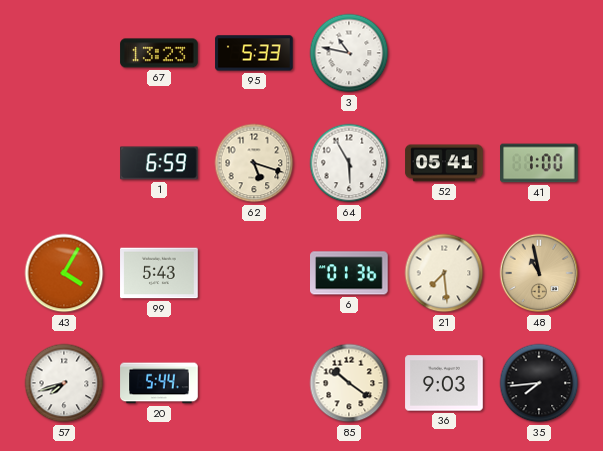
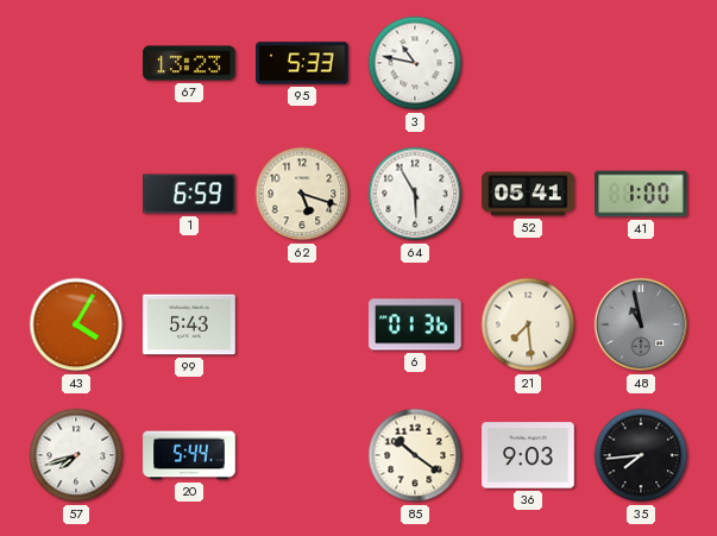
48 dial: champagne -> grey (641, 324)
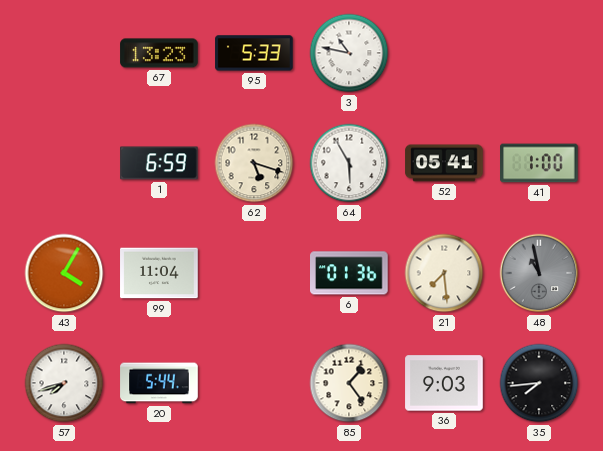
99: 5:43 -> 11:04 (159, 273)
85: 10:21 -> 1:24 (349, 383)
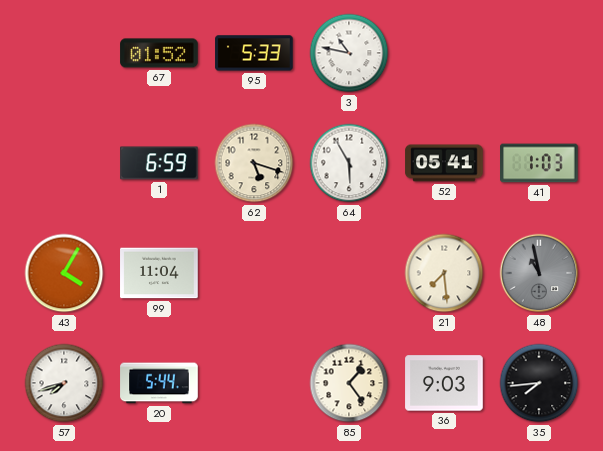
67: 13:23 -> 01:52 (159, 53)
41: 1:00 -> 1:03 (539, 163)
6: 01:36 -> none (349, 273)
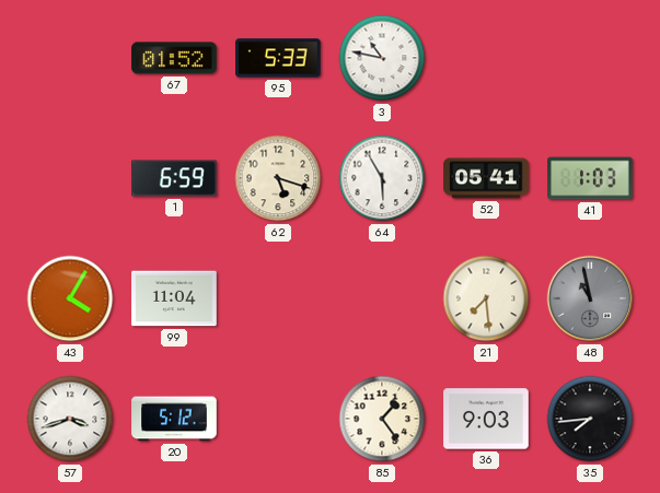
57: 7:42 -> 3:42 (70, 419)
20: 5:44 -> 5:12 (174, 419)
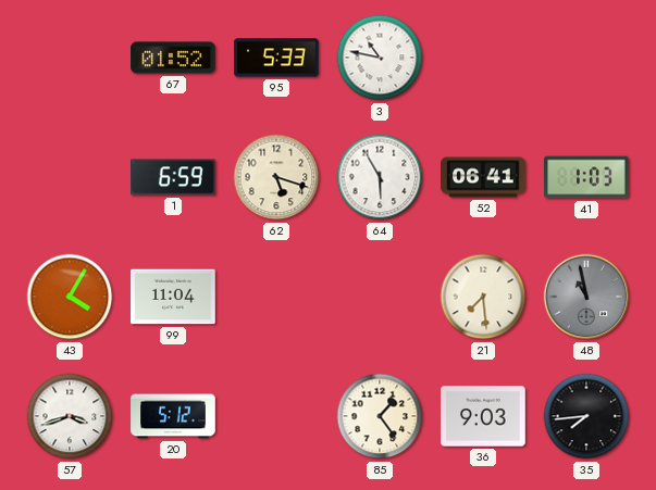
52: 05:41 -> 06:41 (483, 177)
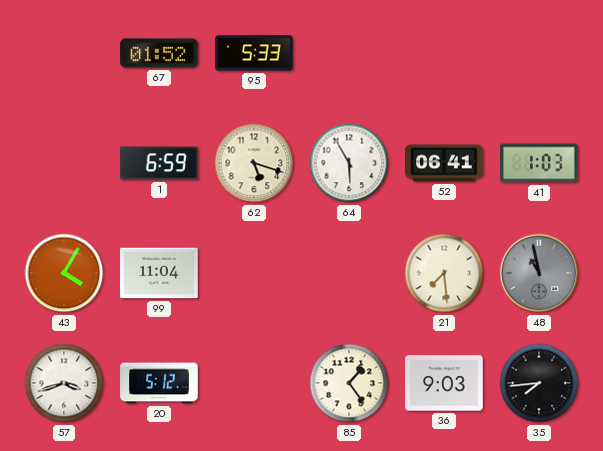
3: 10:47 -> none (380, 58)
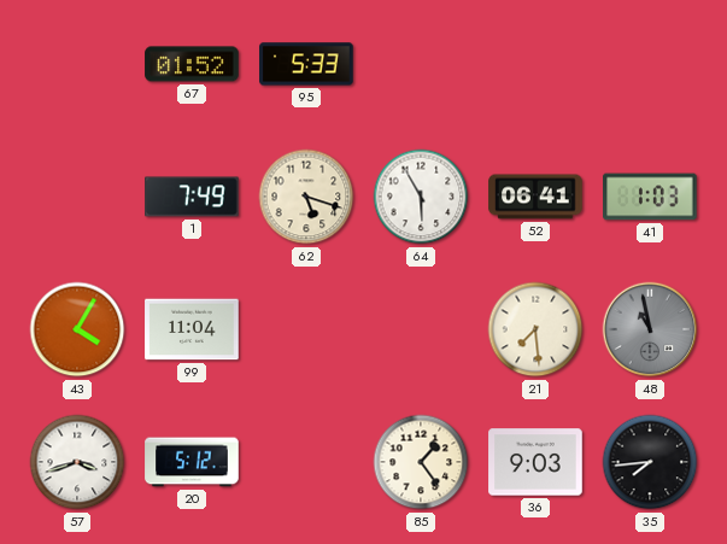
1: 6:59 -> 7:49 (192, 197)
